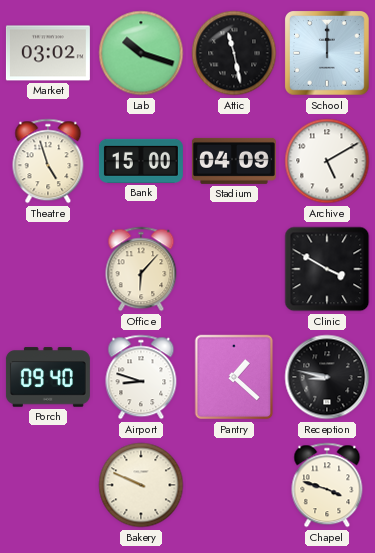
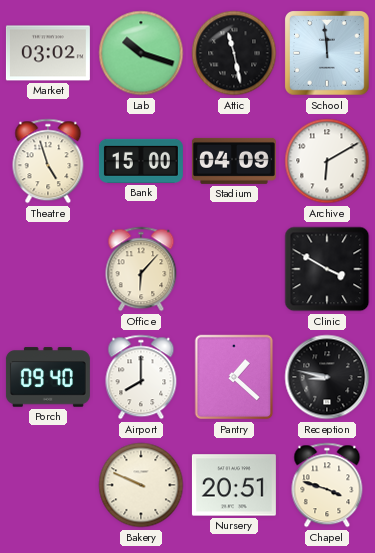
School: 12:00 -> 11:59 (328, 54)
Archive: 5:10 -> 6:10 (327, 161)
Airport: 8:48 -> 8:00 (141, 377)
Nursery: none -> 20:51 (234, 485)
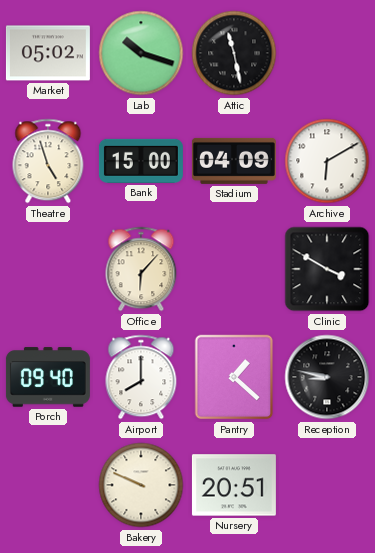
Market: 03:02 -> 05:02 (48, 53)
School: 11:59 -> none (328, 54)
Chapel: 3:48 -> none (327, 485)
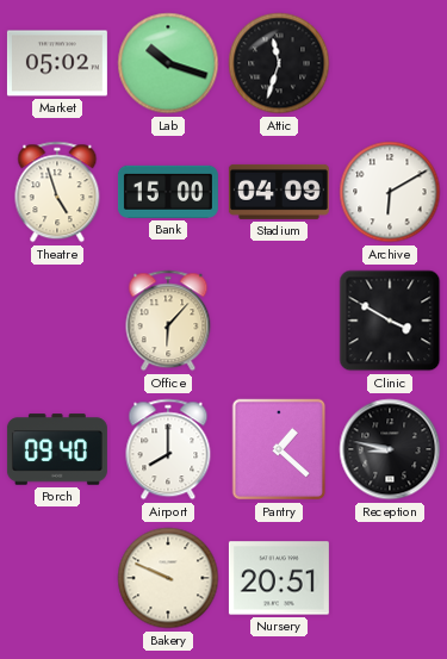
Attic: 11:28 -> 11:33 (279, 63)
